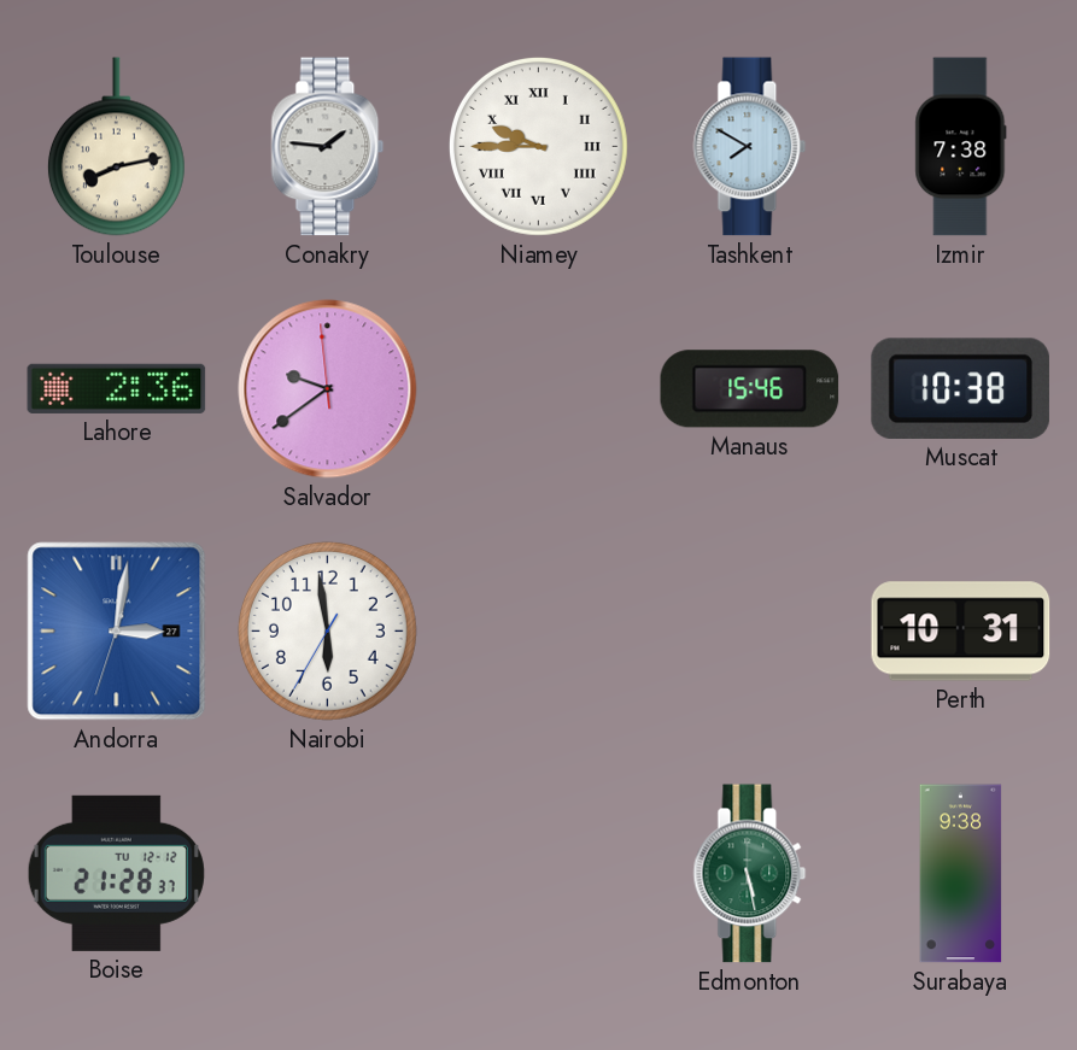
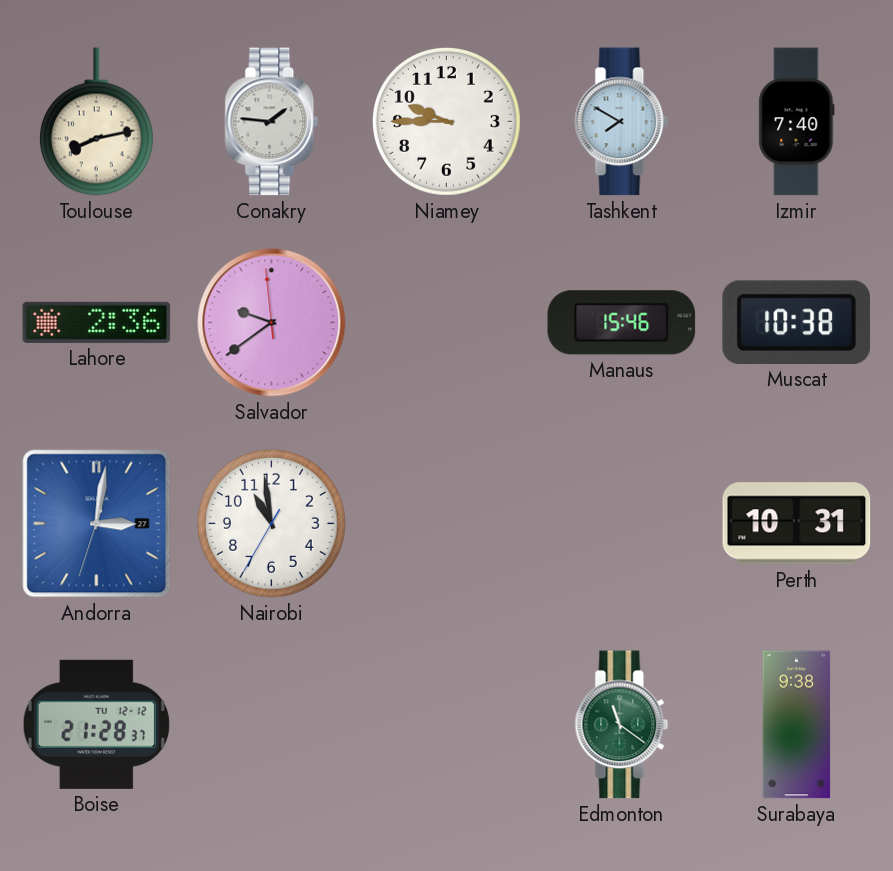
Niamey numerals: Roman -> Arabic (446, 121)
Izmir: 7:38 -> 7:40 (797, 122)
Nairobi: 5:58 -> 10:58 (271, 523)
Edmonton: 5:28 -> 11:21 (622, 725)
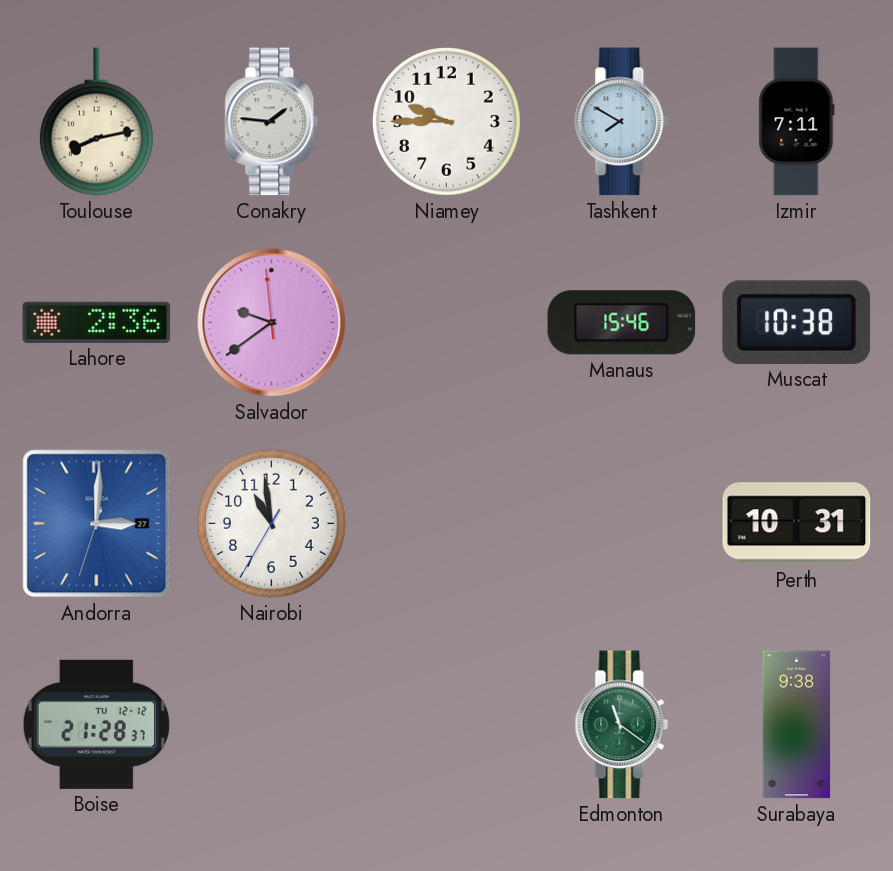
Izmir: 7:40 -> 7:11 (797, 122)
Andorra: 3:01 -> 3:00 (97, 524)
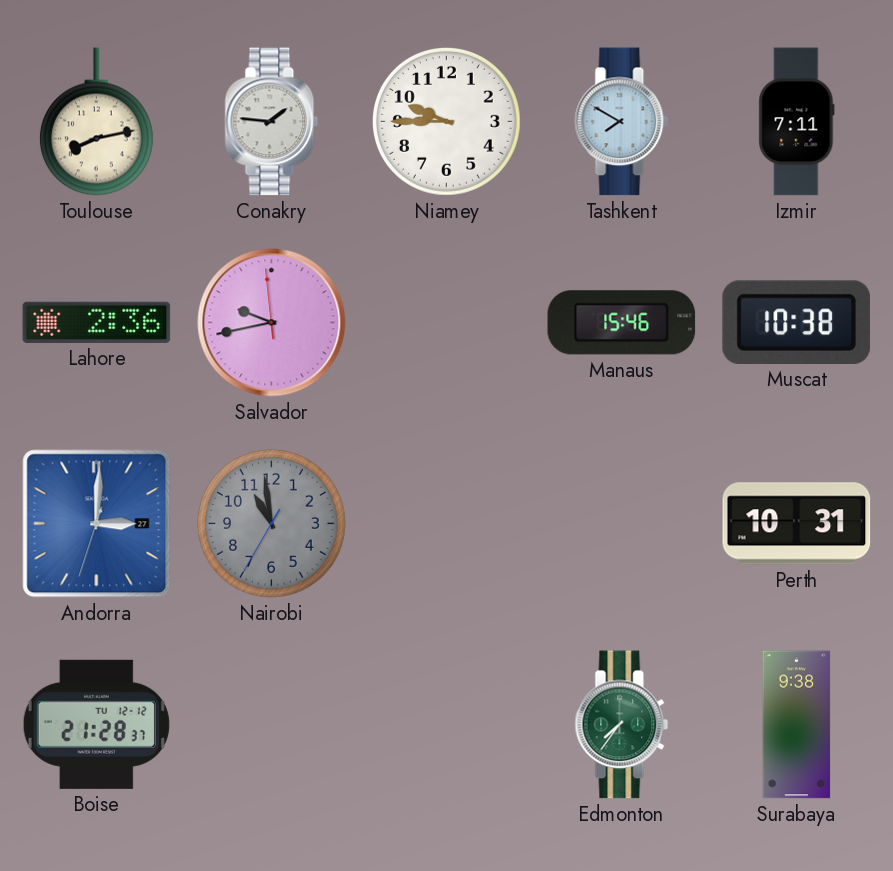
Salvador: 9:38 -> 9:42 (272, 323)
Nairobi dial: white -> grey (271, 523)
Edmonton: 11:21 -> 7:36 (622, 725)
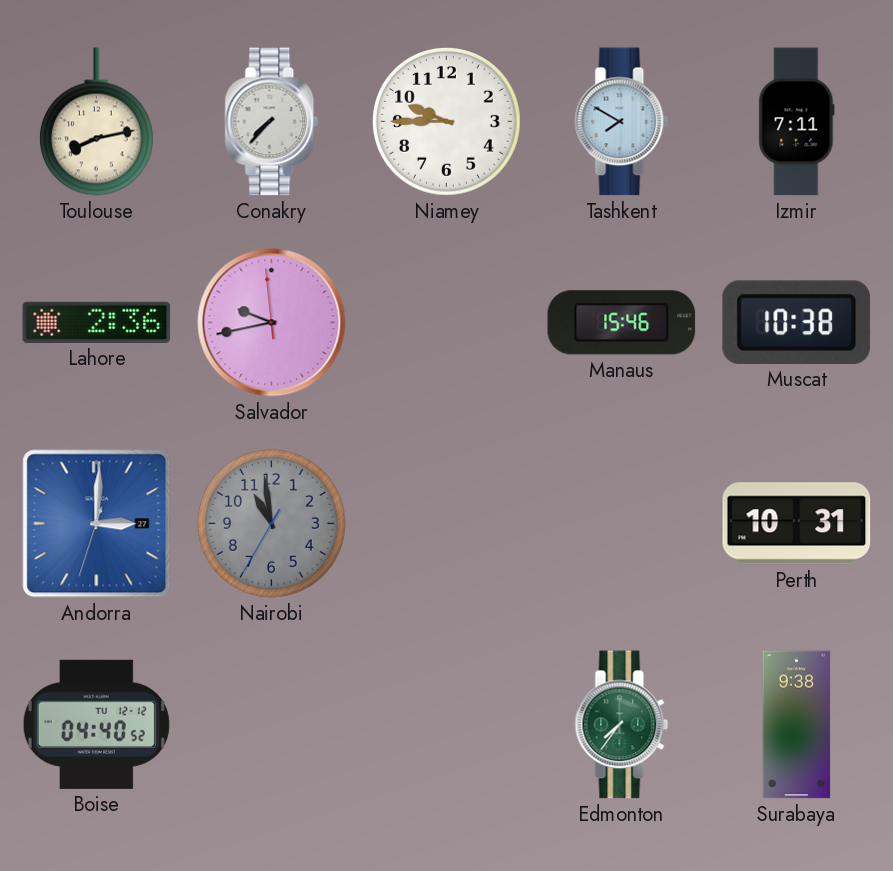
Conakry: 1:46 -> 7:37 (272, 122)
Boise: 21:28 -> 04:40 (96, 724)
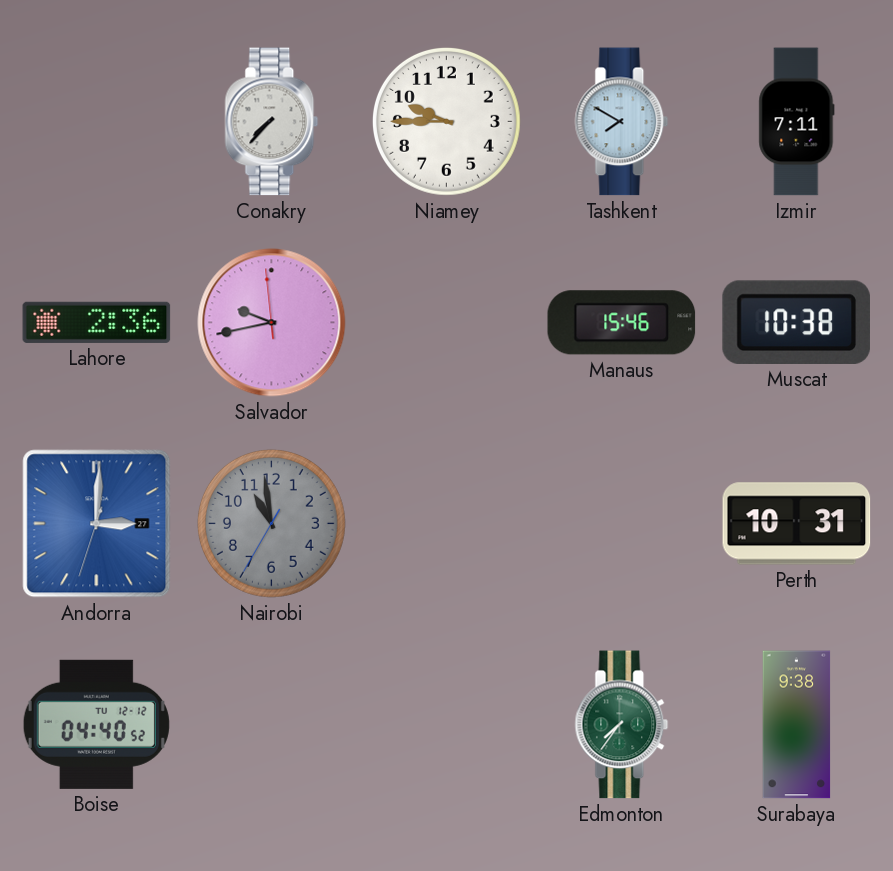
Toulouse: 8:13 -> none (96, 122)
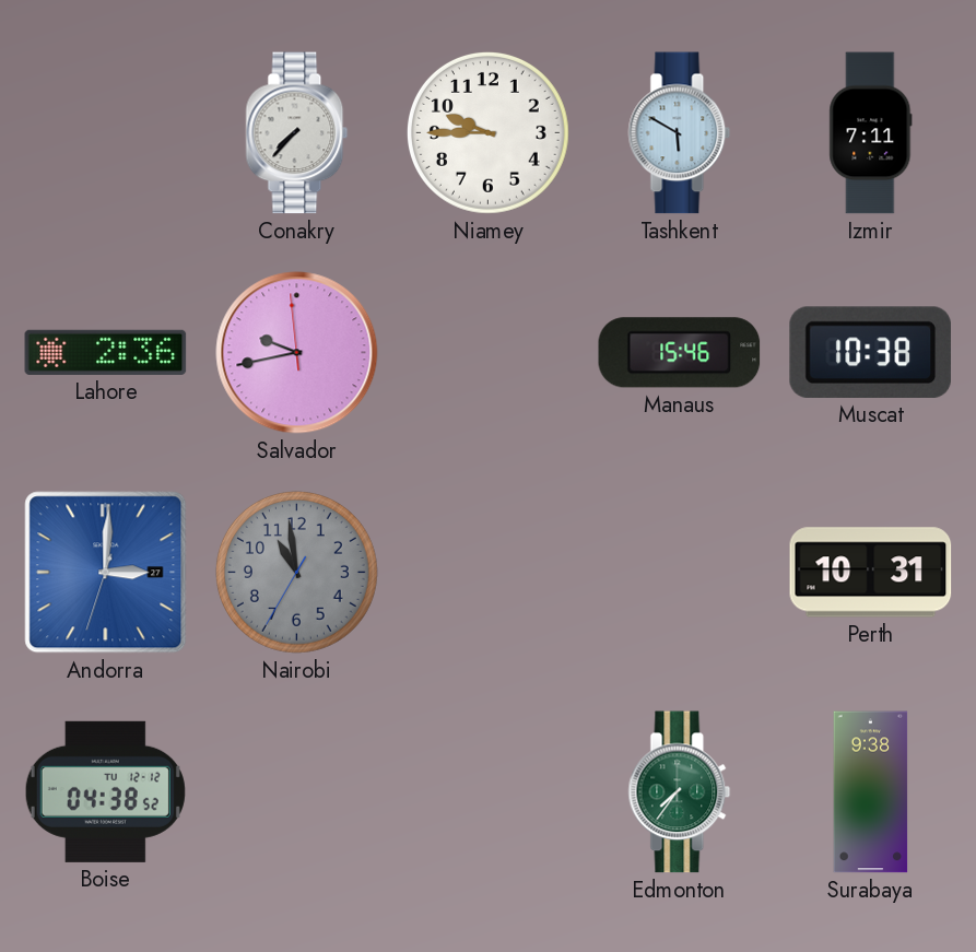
Tashkent: 7:50 -> 5:50 (680, 133)
Boise: 04:40 -> 04:38 (105, 791)
